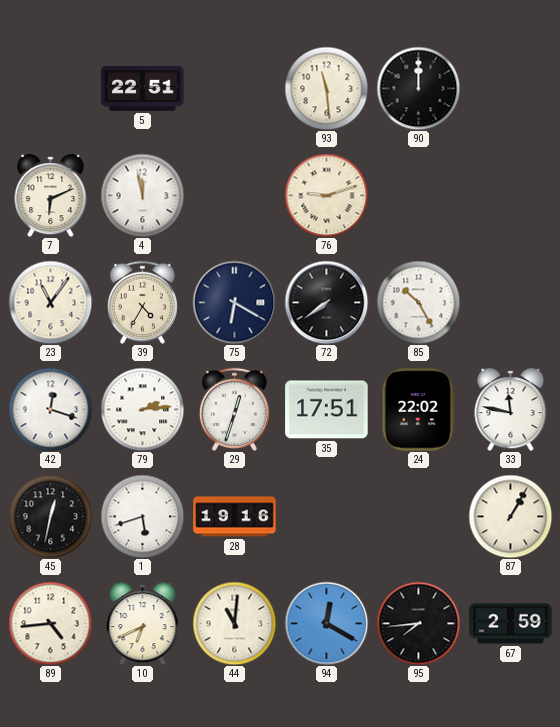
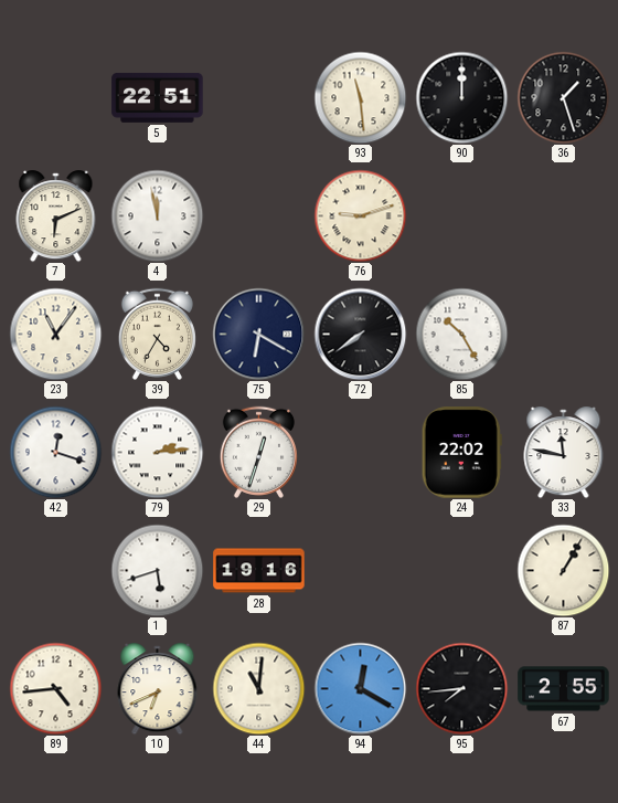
36: none -> 1:27 (563, 97)
35: 17:51 -> none (327, 410)
45: 12:32 -> none (50, 516)
67: 2:59 -> 2:55 (564, 689)
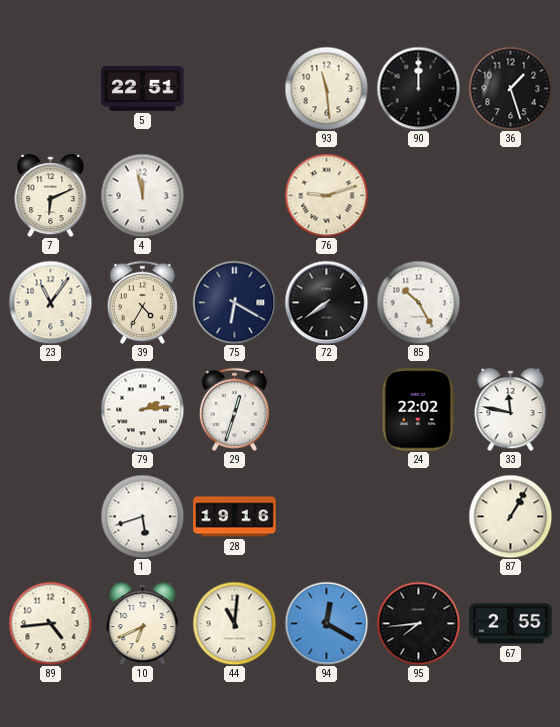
42: 12:18 -> none (55, 452)
